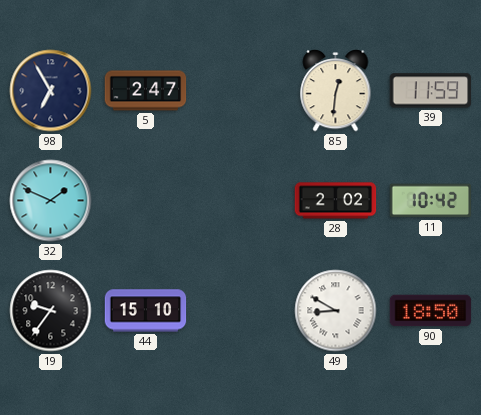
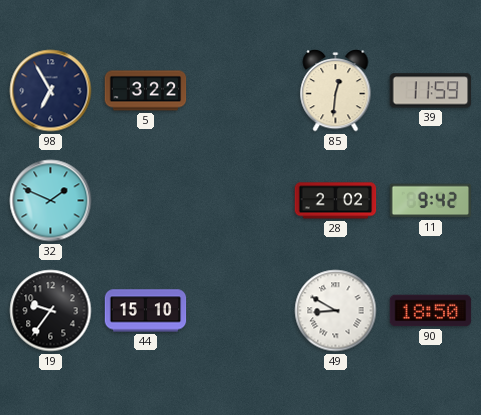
5: 2:47 -> 3:22 (146, 91)
11: 10:42 -> 9:42 (431, 201)
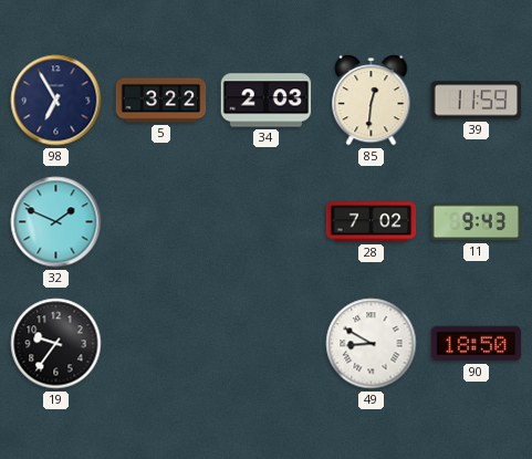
34: none -> 2:03 (267, 101)
28: 2:02 -> 7:02 (372, 222)
11: 9:42 -> 9:43 (477, 222)
44: 15:10 -> none (146, 311)
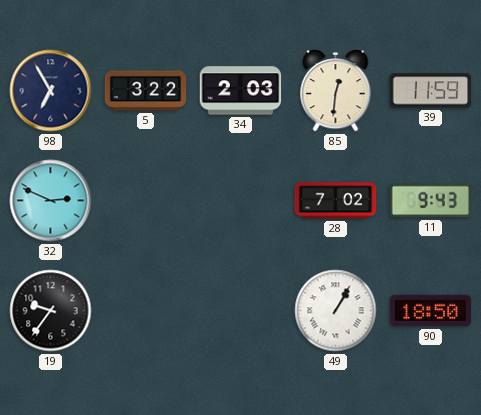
32: 1:49 -> 2:49 (51, 201)
49: 8:50 -> 1:05 (336, 311)
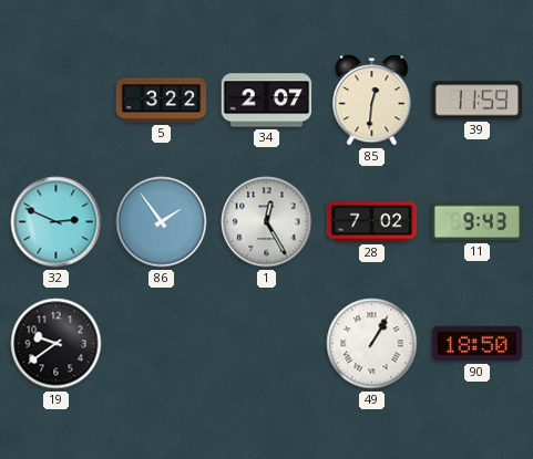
98: 6:55 -> none (51, 91)
34: 2:03 -> 2:07 (267, 101)
86: none -> 1:54 (162, 222)
1: none -> 12:25 (267, 222)
19: 9:36 -> 9:39 (57, 344)
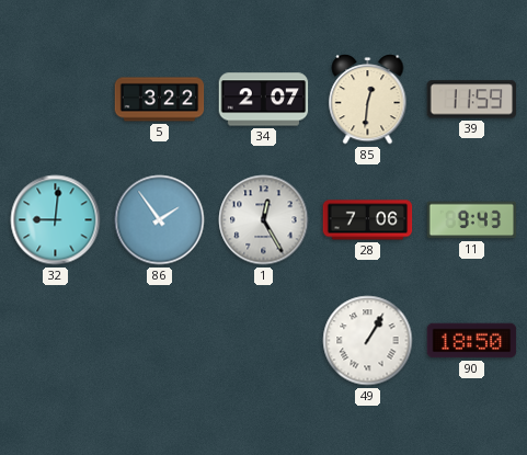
32: 2:49 -> 9:01 (56, 220)
28: 7:02 -> 7:06 (368, 220)
19: 9:39 -> none (57, 344)
